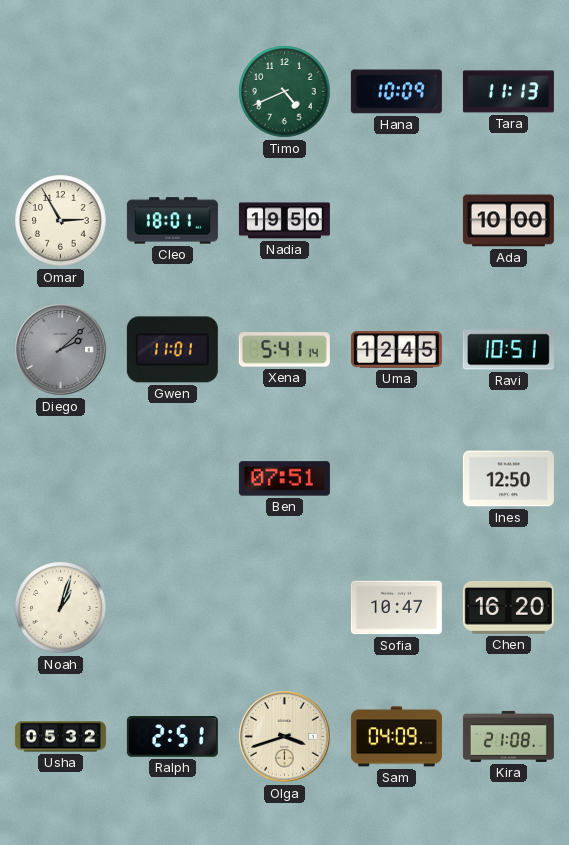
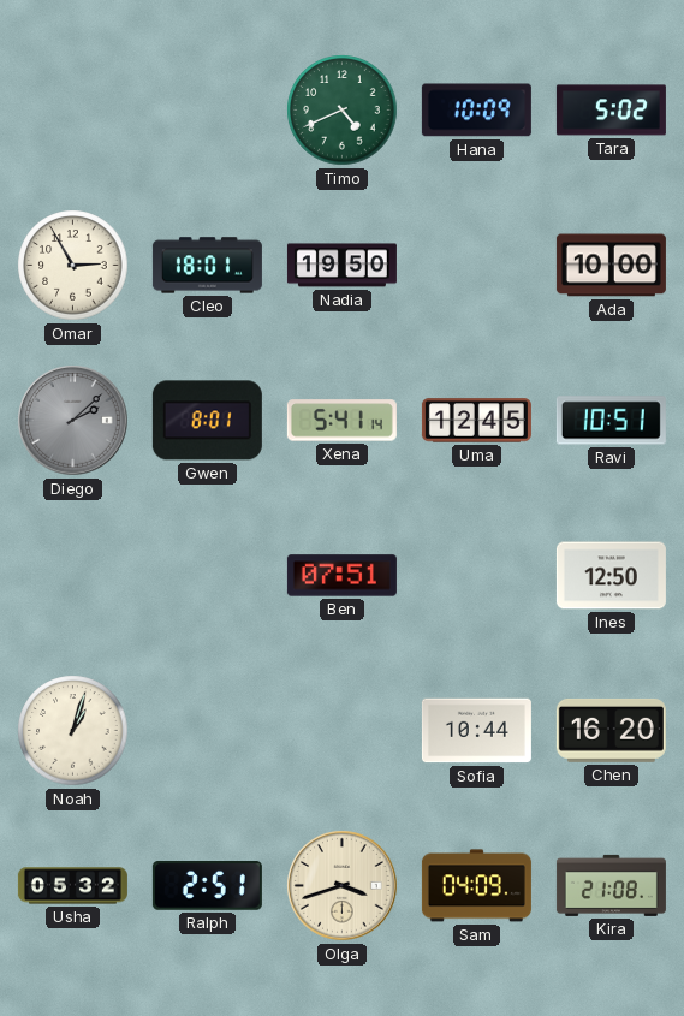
Tara: 11:13 -> 5:02 (611, 111)
Gwen: 11:01 -> 8:01 (207, 421)
Sofia: 10:47 -> 10:44 (476, 731)
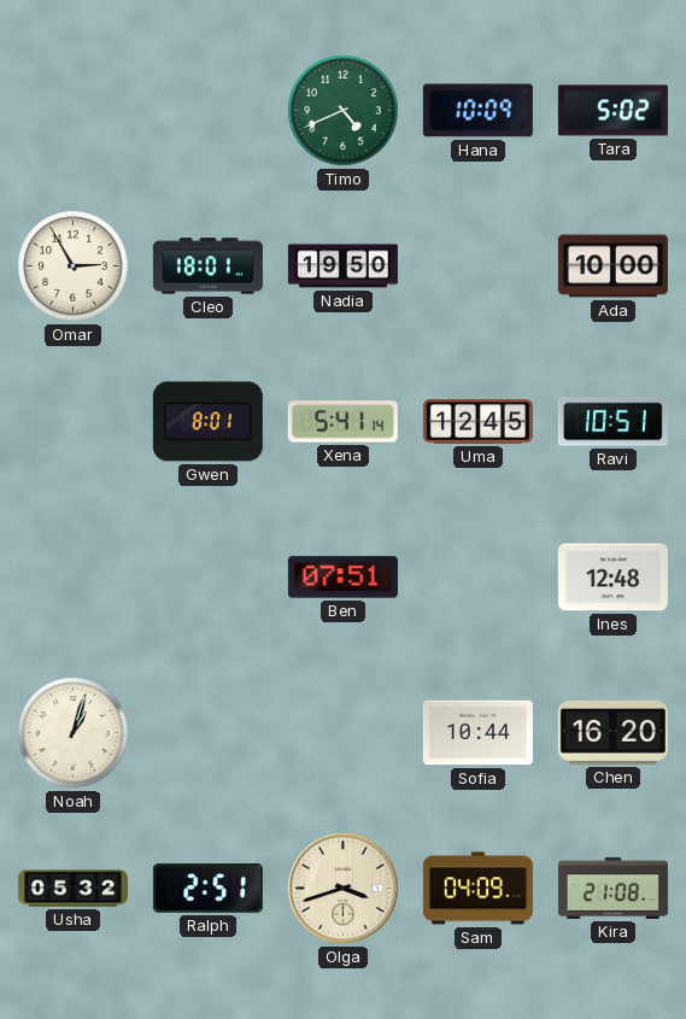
Diego: 2:08 -> none (73, 421)
Ines: 12:50 -> 12:48 (612, 578)
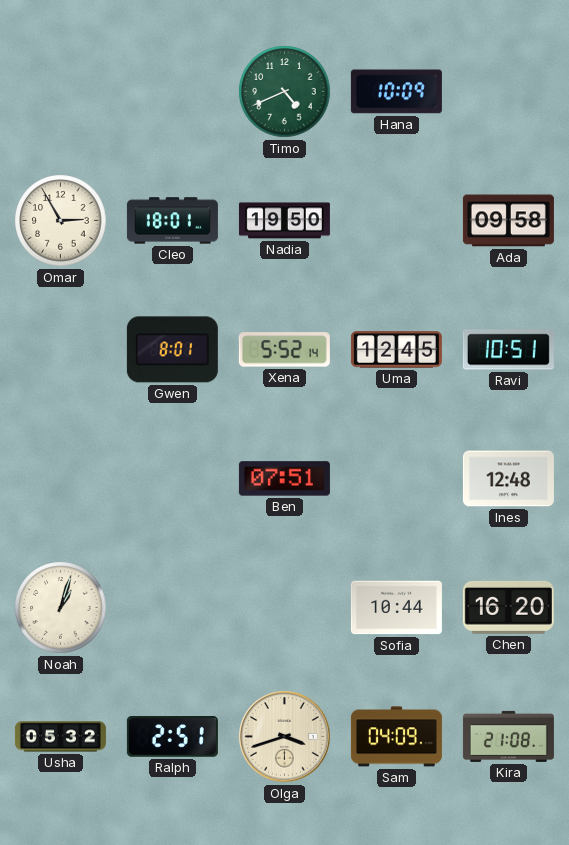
Tara: 5:02 -> none (612, 111)
Ada: 10:00 -> 09:58 (508, 221)
Xena: 5:41 -> 5:52 (284, 350)
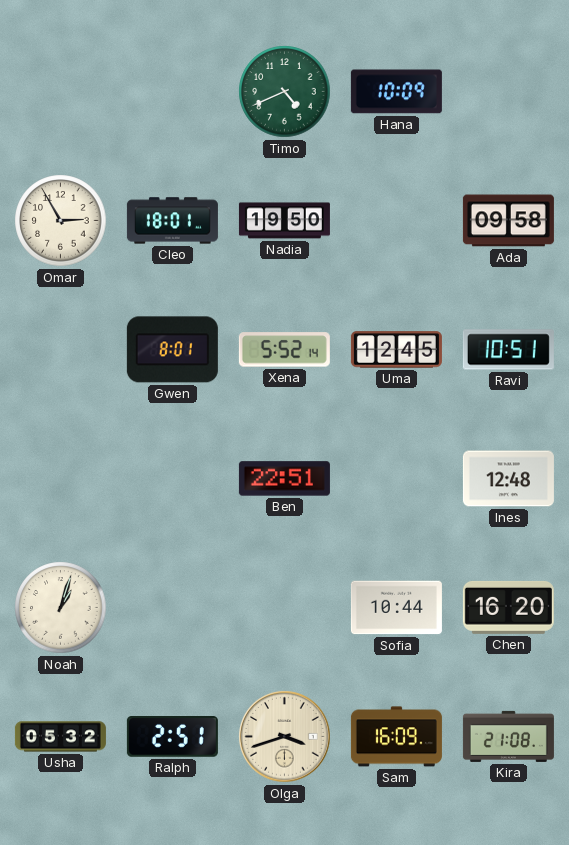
Ben: 07:51 -> 22:51 (284, 479)
Sam: 04:09 -> 16:09 (396, 737)
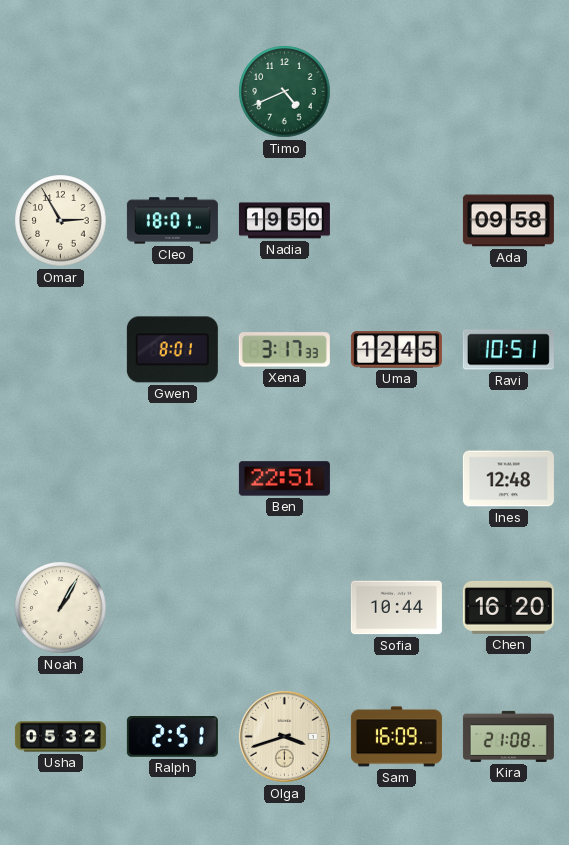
Hana: 10:09 -> none (396, 92)
Xena: 5:52 -> 3:17 (284, 350)
Noah: 1:03 -> 1:05 (61, 608)
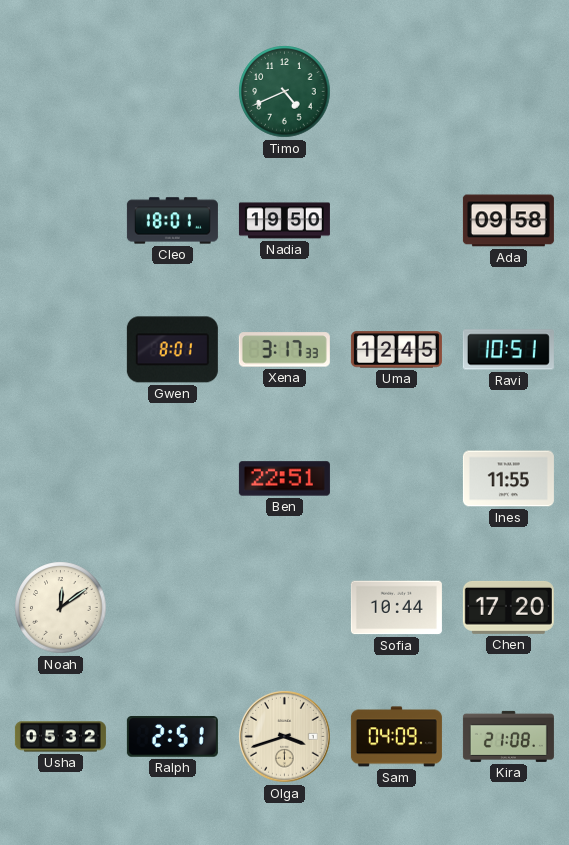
Omar: 2:55 -> none (61, 221)
Ines: 12:48 -> 11:55 (508, 479)
Noah: 1:05 -> 12:09 (61, 608)
Chen: 16:20 -> 17:20 (508, 607)
Sam: 16:09 -> 04:09 (396, 737)
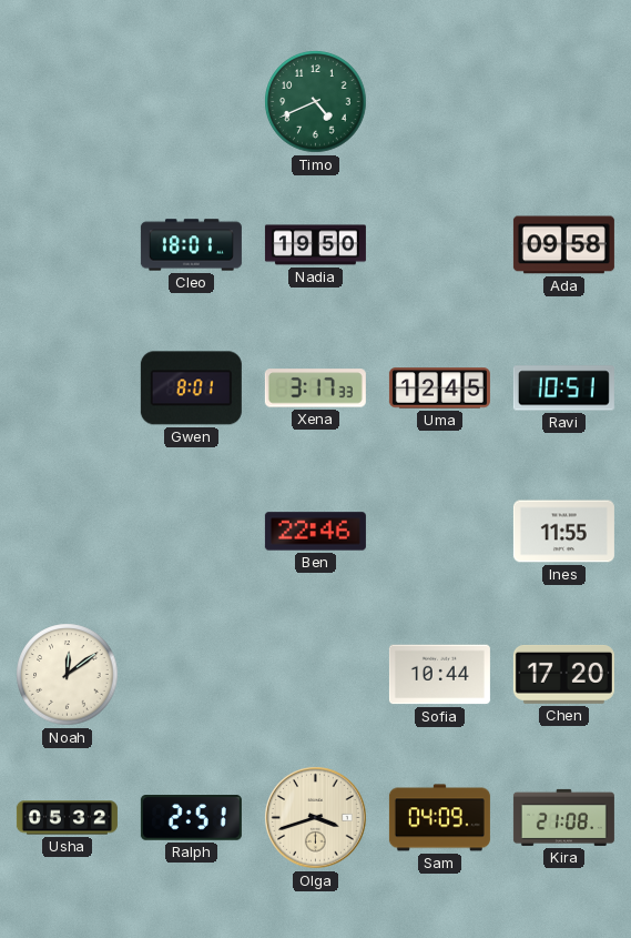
Ben: 22:51 -> 22:46 (315, 532)
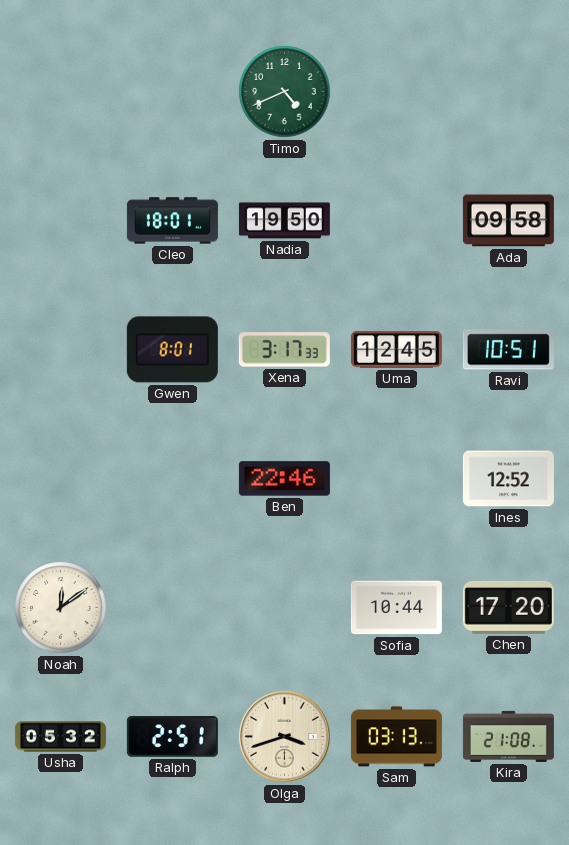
Ines: 11:55 -> 12:52 (508, 479)
Sam: 04:09 -> 03:13 (396, 737)
